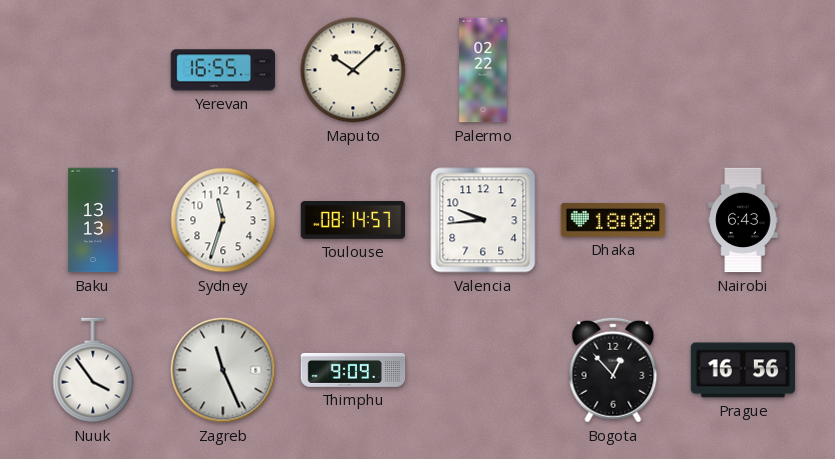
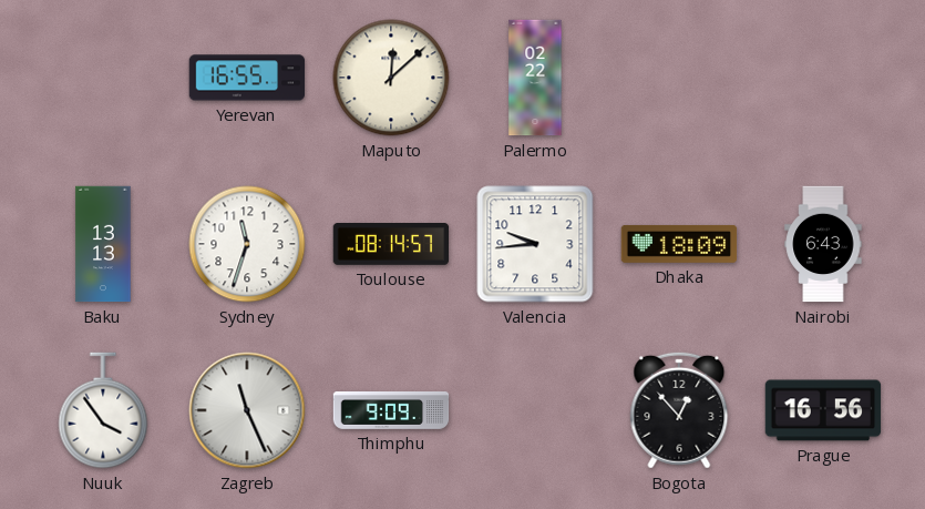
Maputo: 10:08 -> 12:08 (391, 78)
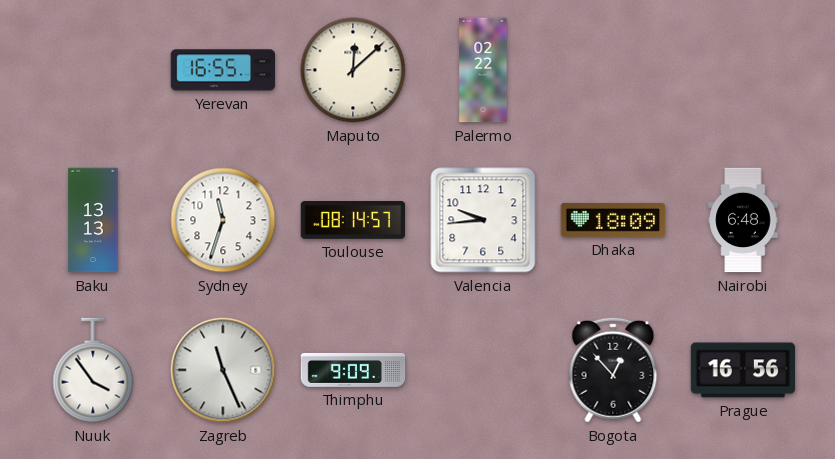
Nairobi: 6:43 -> 6:48 (743, 220)
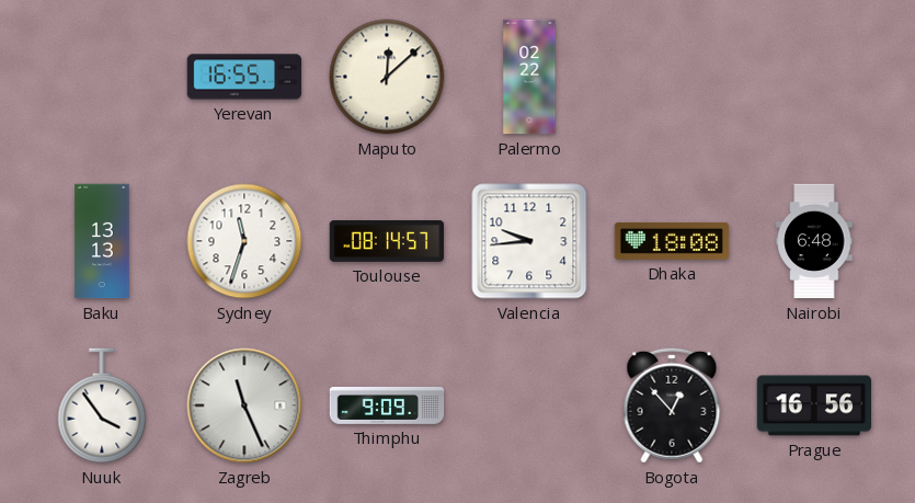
Dhaka: 18:09 -> 18:08 (672, 241)
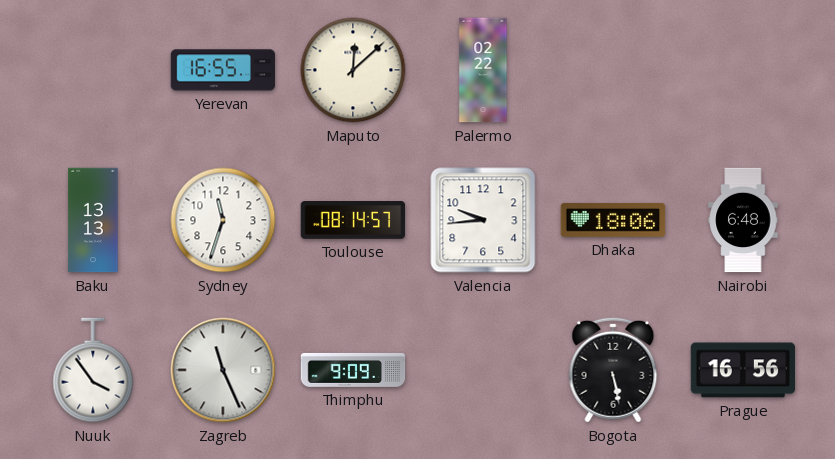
Dhaka: 18:08 -> 18:06 (613, 220)
Bogota: 12:53 -> 5:28 (613, 370)
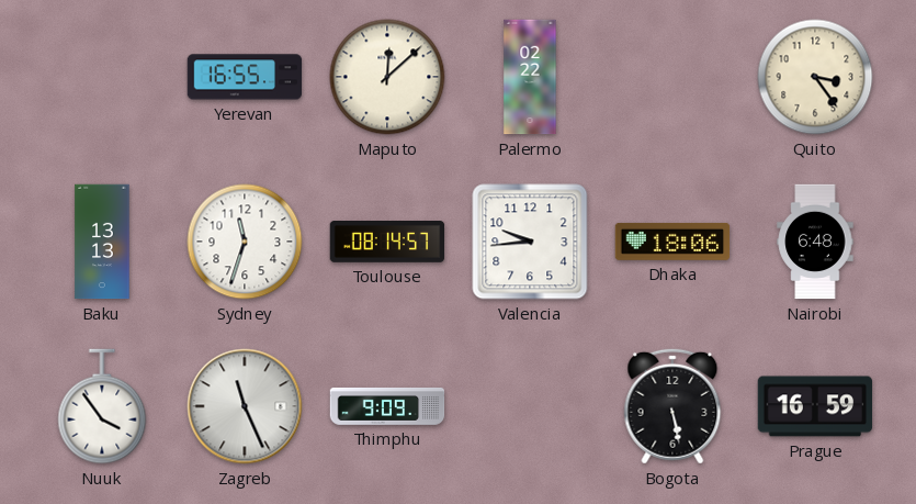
Quito: none -> 3:24 (815, 77)
Prague: 16:56 -> 16:59 (815, 406)
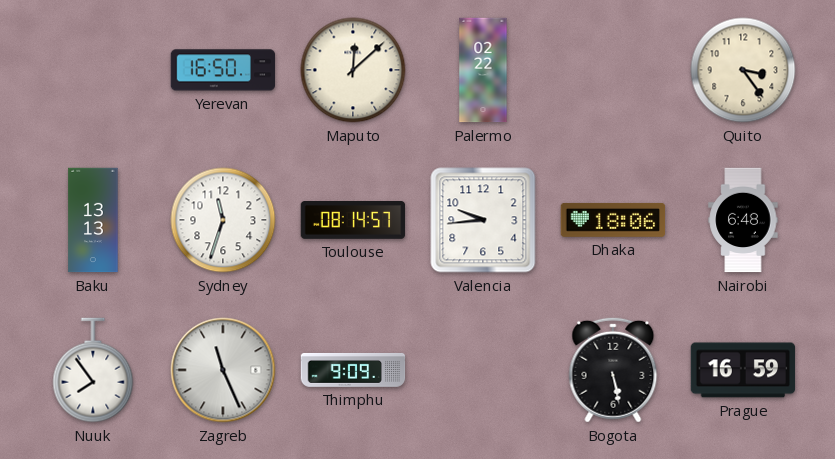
Yerevan: 16:55 -> 16:50 (223, 70)
Nuuk: 3:54 -> 7:54 (93, 370)
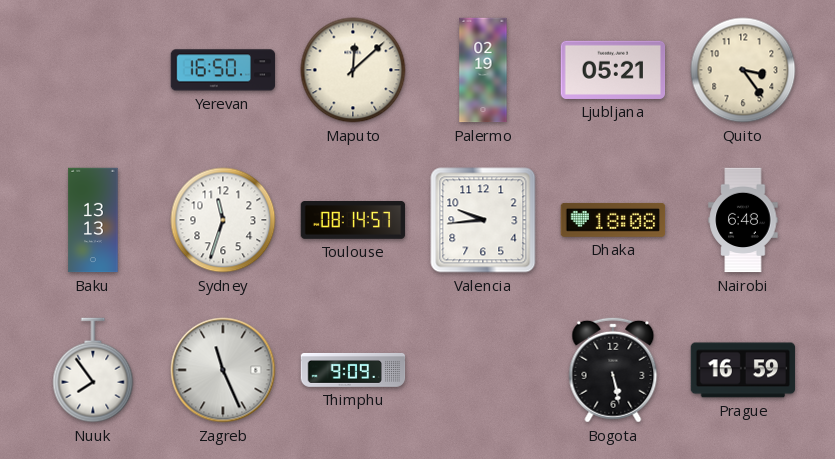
Palermo: 02:22 -> 02:19 (483, 70)
Ljubljana: none -> 05:21 (613, 70)
Dhaka: 18:06 -> 18:08 (613, 220)
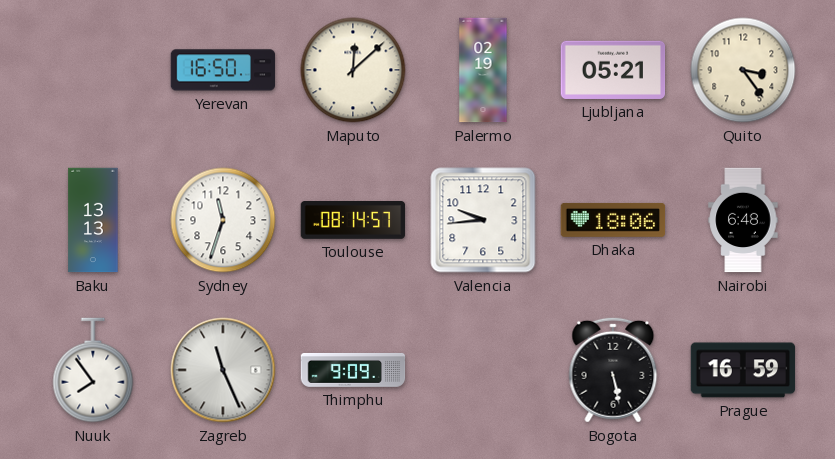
Dhaka: 18:08 -> 18:06 (613, 220)
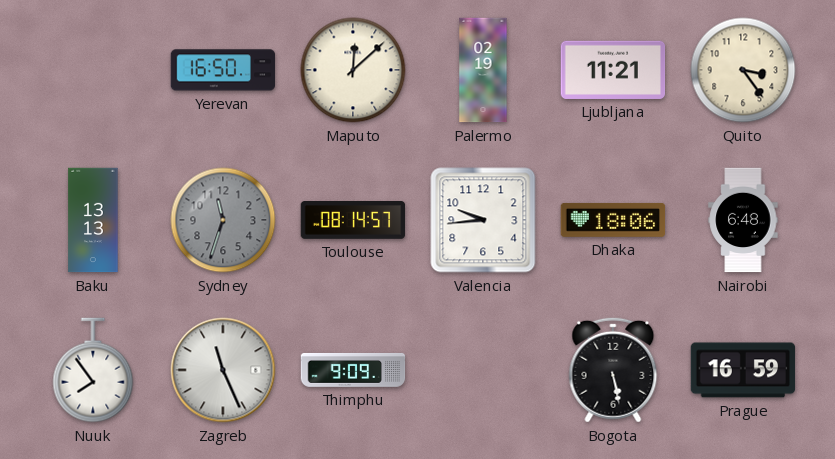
Ljubljana: 05:21 -> 11:21 (613, 70)
Sydney dial: white -> grey (223, 220)
